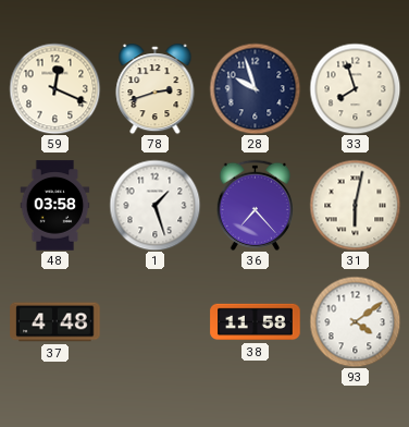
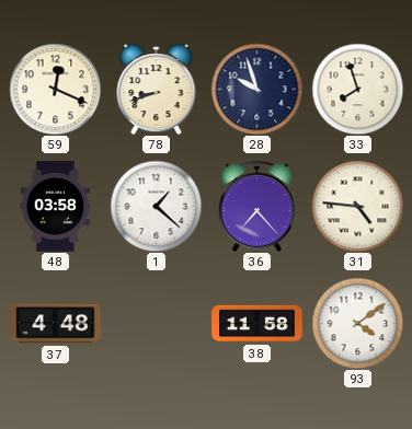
78: 2:42 -> 8:42 (157, 90)
1: 1:27 -> 1:22 (156, 206)
31: 6:02 -> 4:46 (357, 206)
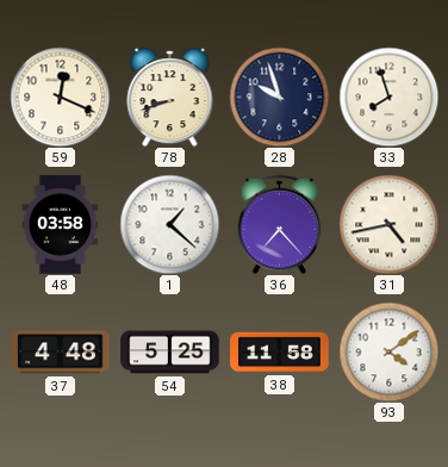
31: 4:46 -> 4:43 (388, 224)
54: none -> 5:25 (170, 353)
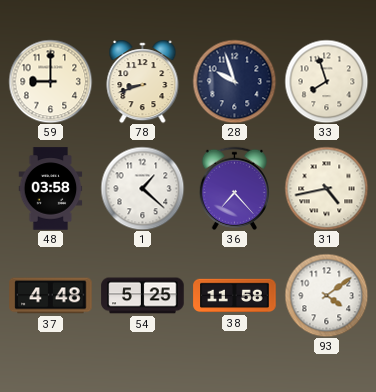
59: 12:19 -> 9:00 (50, 81)
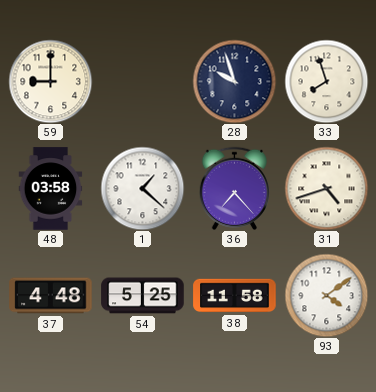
78: 8:42 -> none (143, 82)
31: 4:43 -> 4:42 (326, 188)
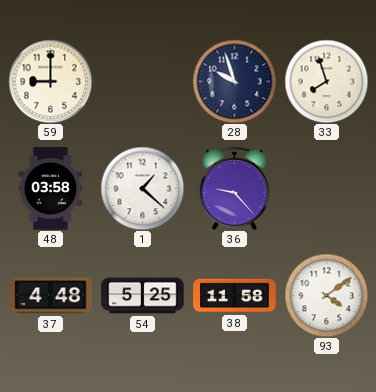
36: 7:23 -> 9:23 (234, 188)
31: 4:42 -> none (326, 188)
